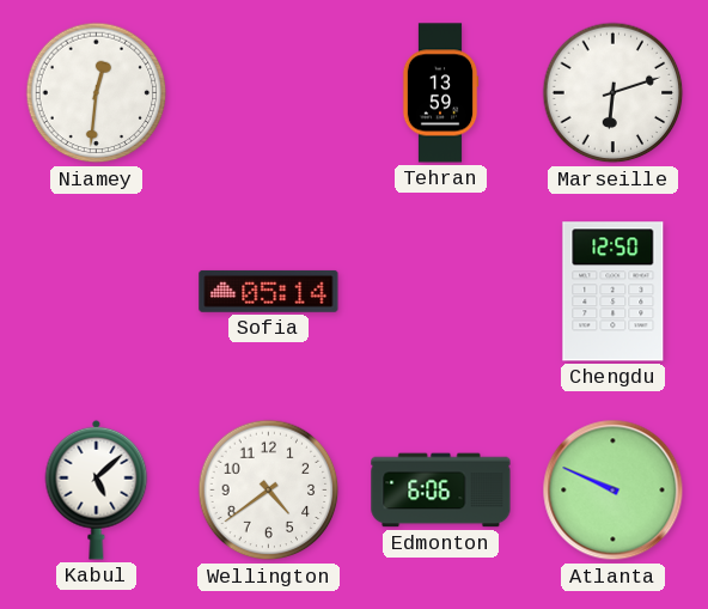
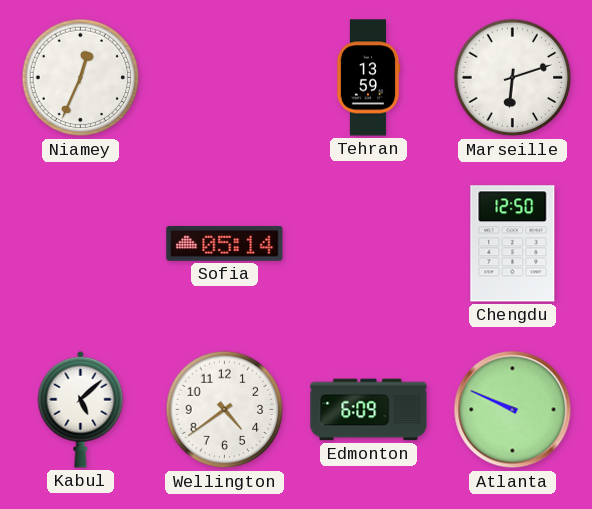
Niamey: 12:31 -> 12:34 (81, 78)
Edmonton: 6:06 -> 6:09 (369, 410)
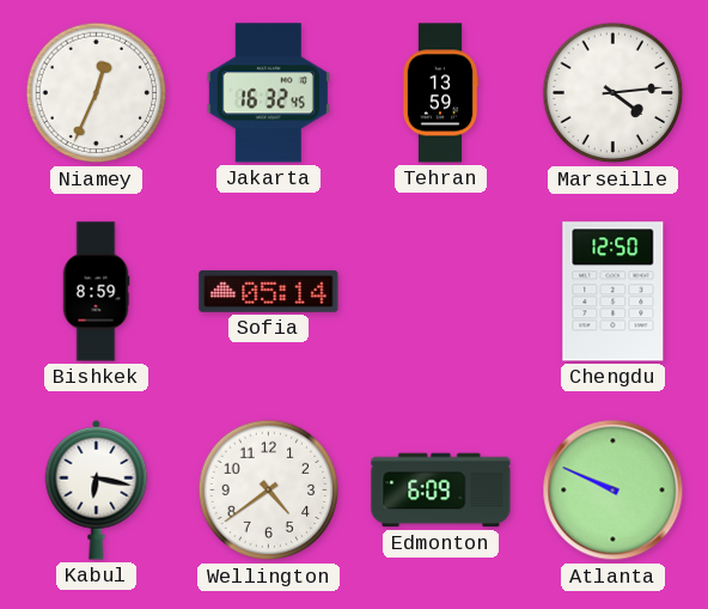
Jakarta: none -> 16:32 (268, 93)
Marseille: 6:12 -> 4:14 (614, 93)
Bishkek: none -> 8:59 (96, 292)
Kabul: 5:08 -> 6:17 (97, 489)
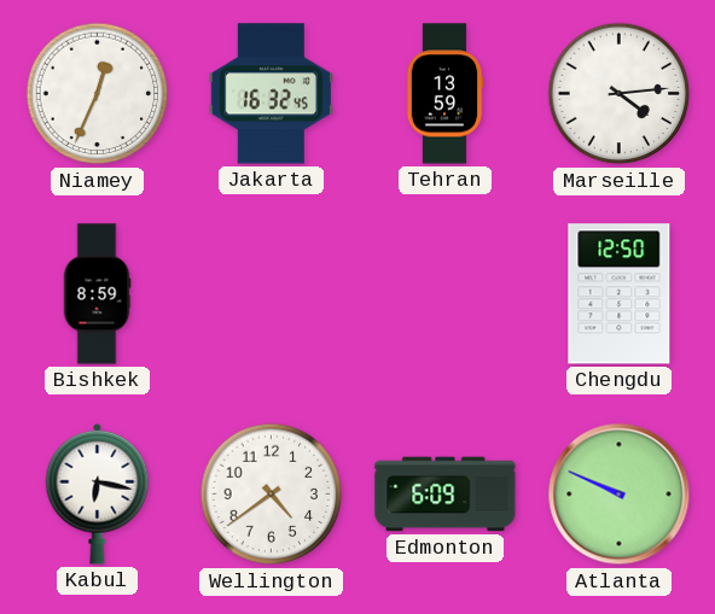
Sofia: 05:14 -> none (269, 291)
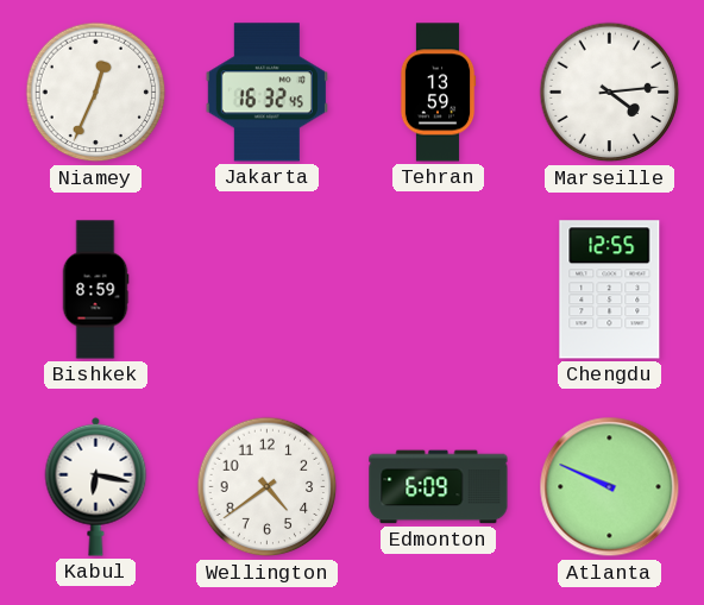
Chengdu: 12:50 -> 12:55 (610, 290)
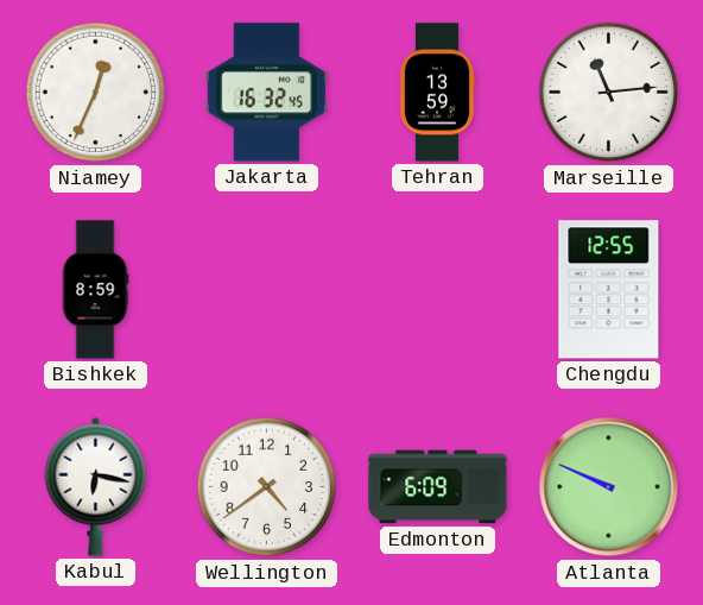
Marseille: 4:14 -> 11:14 (609, 93)
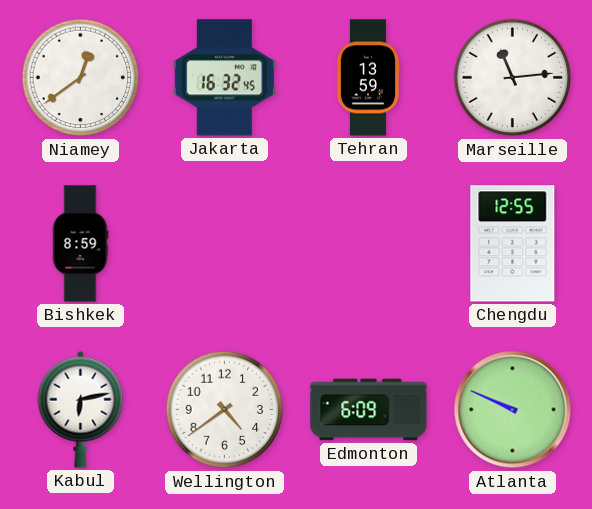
Niamey: 12:34 -> 12:39 (81, 78)
Kabul: 6:17 -> 6:13 (81, 409)
